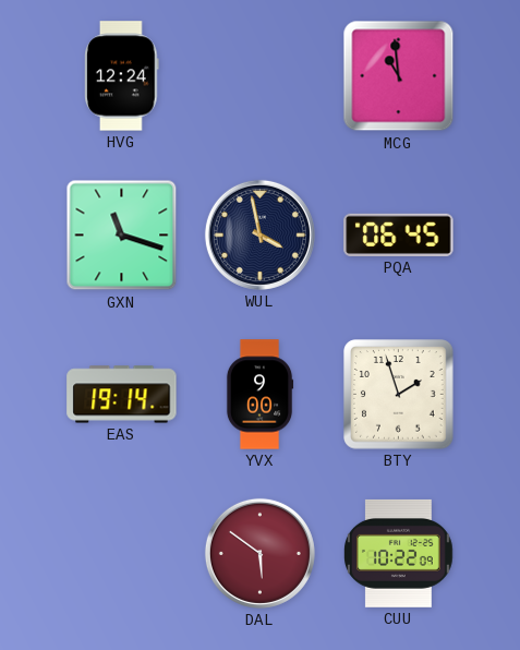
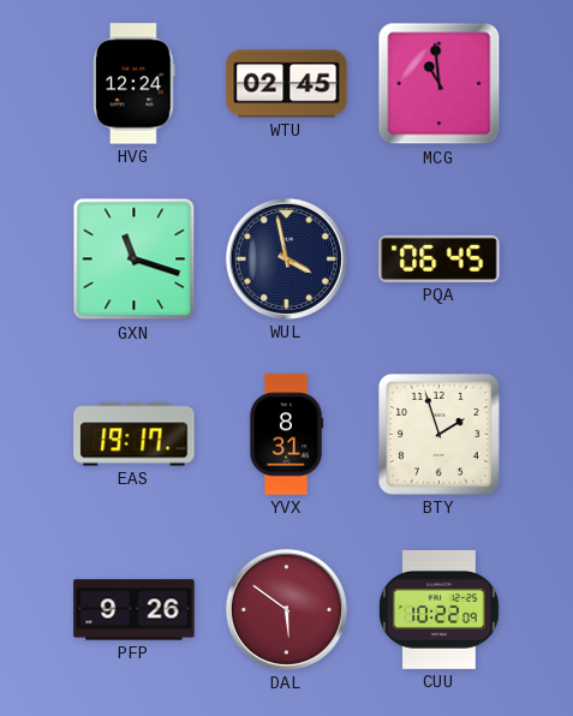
WTU: none -> 02:45 (287, 84)
EAS: 19:14 -> 19:17 (135, 435)
YVX: 9:00 -> 8:31 (286, 435)
PFP: none -> 9:26 (135, 610)
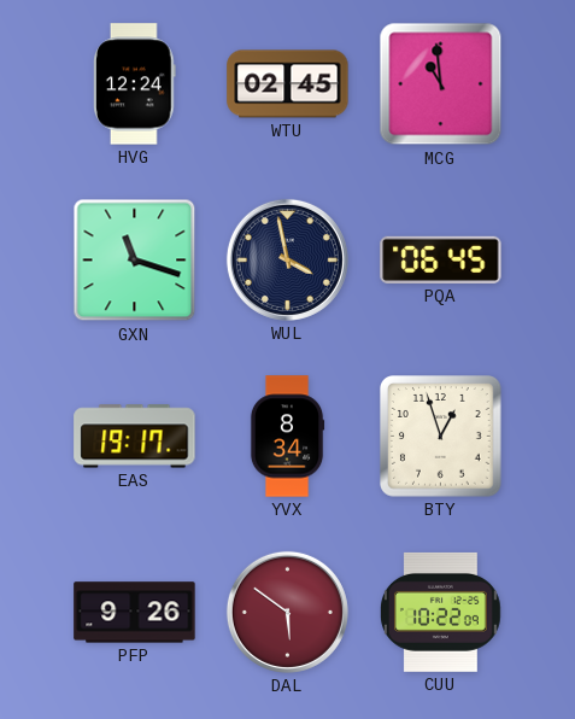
YVX: 8:31 -> 8:34 (287, 437)
BTY: 1:57 -> 12:57 (441, 437)
